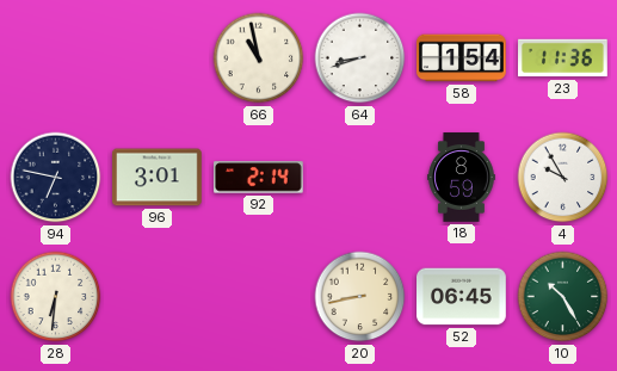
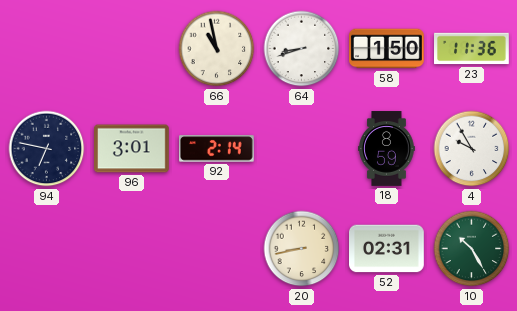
58: 1:54 -> 1:50 (387, 49)
28: 6:31 -> none (56, 297)
52: 06:45 -> 02:31 (387, 249)
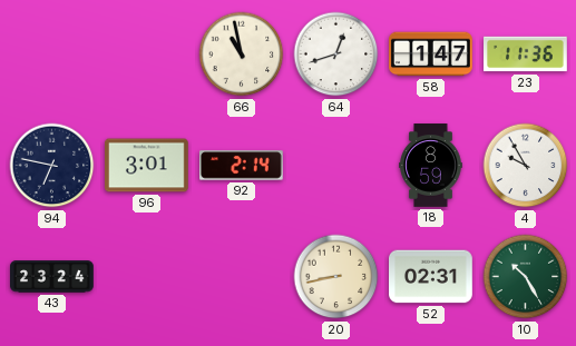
64: 8:42 -> 12:42 (336, 55)
58: 1:50 -> 1:47 (431, 55)
43: none -> 23:24 (52, 277)
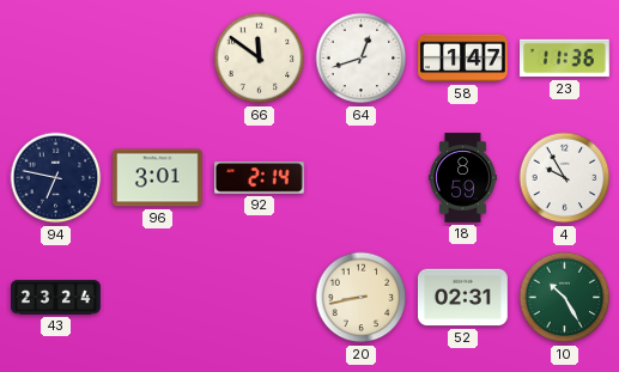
66: 10:58 -> 11:51 (260, 59)
